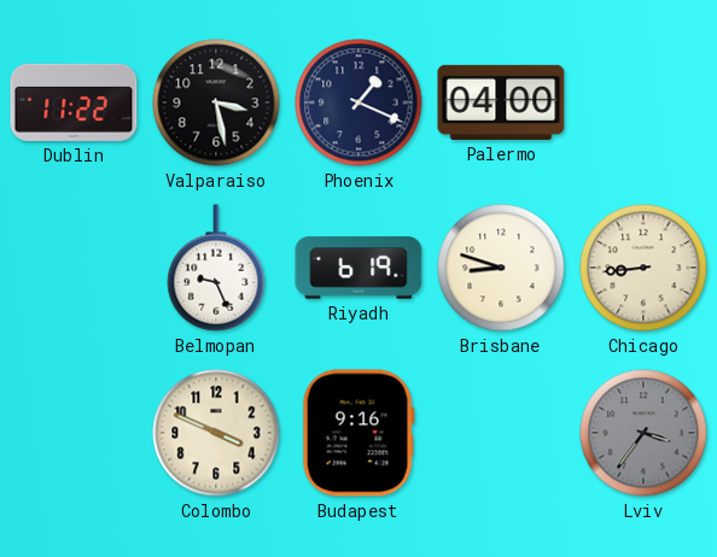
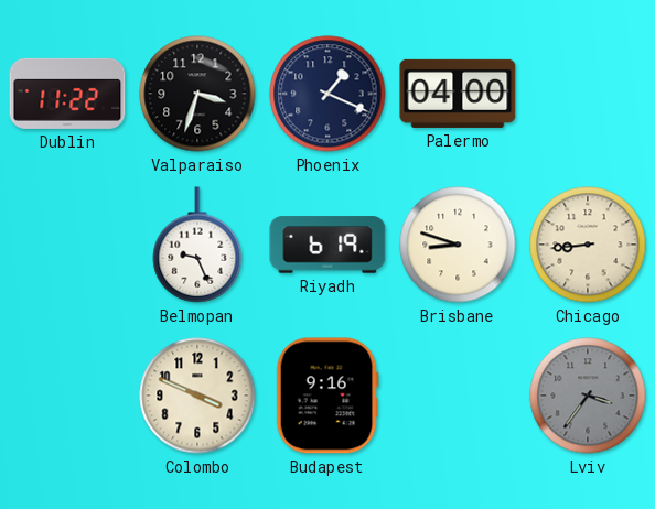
Valparaiso: 3:28 -> 3:33 (197, 94)
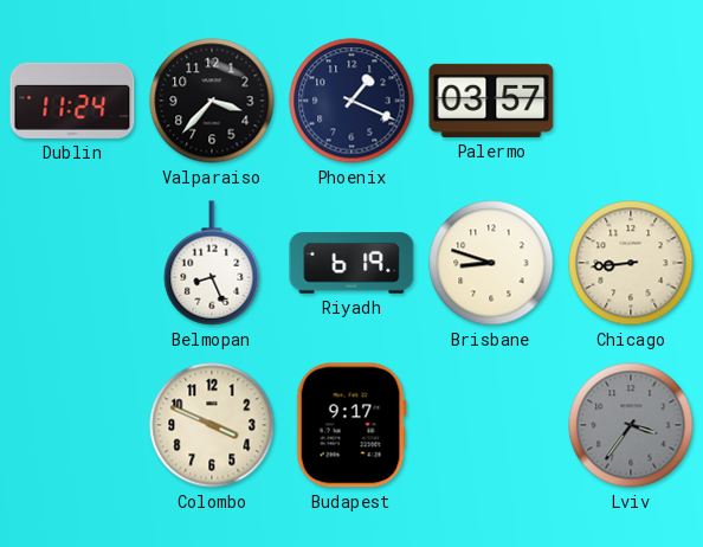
Dublin: 11:22 -> 11:24 (72, 101)
Valparaiso: 3:33 -> 3:37 (212, 101)
Palermo: 04:00 -> 03:57 (491, 101)
Belmopan: 9:26 -> 8:26 (212, 263)
Budapest: 9:16 -> 9:17 (352, 425)
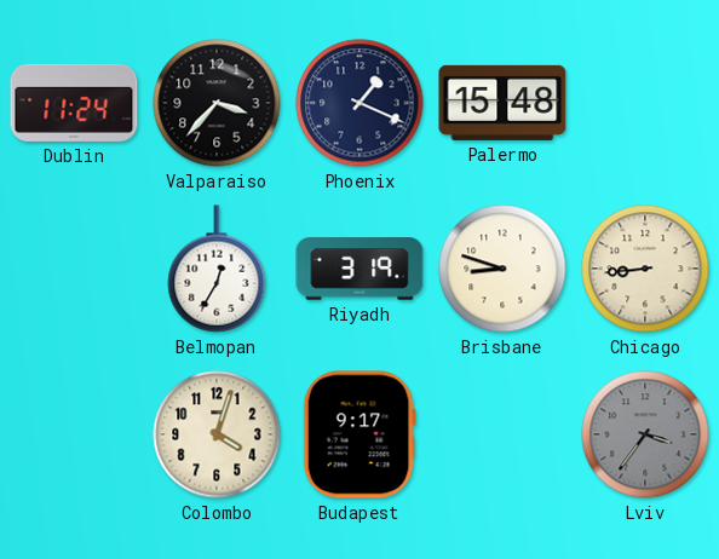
Palermo: 03:57 -> 15:48 (502, 103)
Belmopan: 8:26 -> 12:35 (217, 269)
Riyadh: 6:19 -> 3:19 (359, 269)
Colombo: 3:49 -> 4:03 (217, 434)
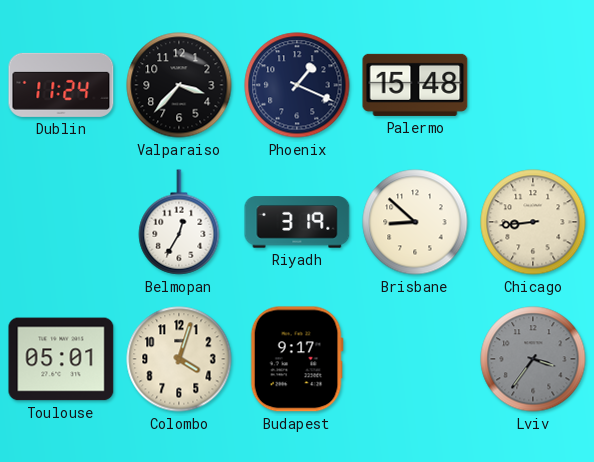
Brisbane: 8:48 -> 8:52 (415, 222)
Toulouse: none -> 05:01 (61, 359)
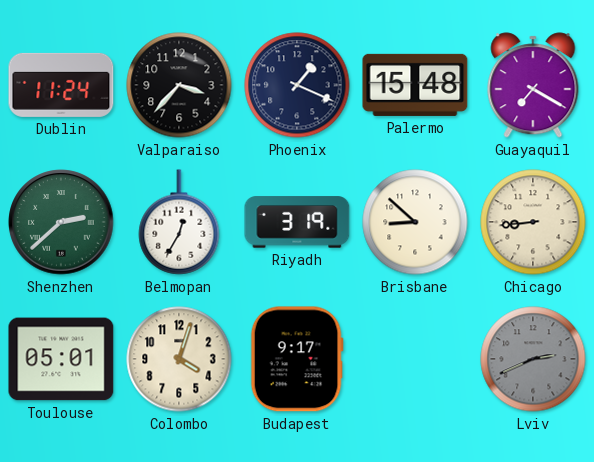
Guayaquil: none -> 7:20 (533, 85)
Shenzhen: none -> 2:38 (61, 222)
Lviv: 3:36 -> 2:41 (533, 359)
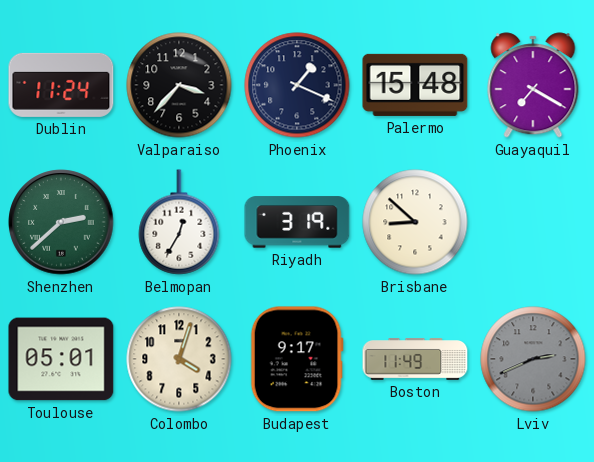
Chicago: 8:44 -> none (533, 222)
Boston: none -> 11:49 (415, 359)
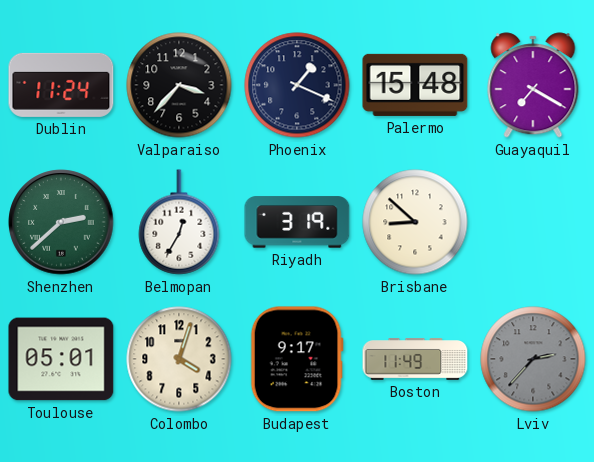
Lviv: 2:41 -> 2:37 (533, 359)
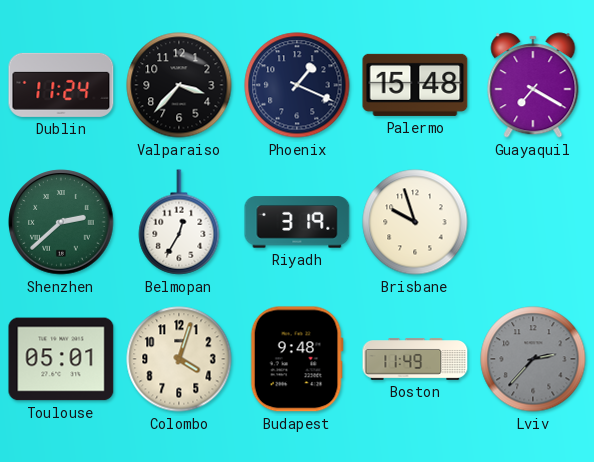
Brisbane: 8:52 -> 9:57 (415, 222)
Budapest: 9:17 -> 9:48 (297, 359)
